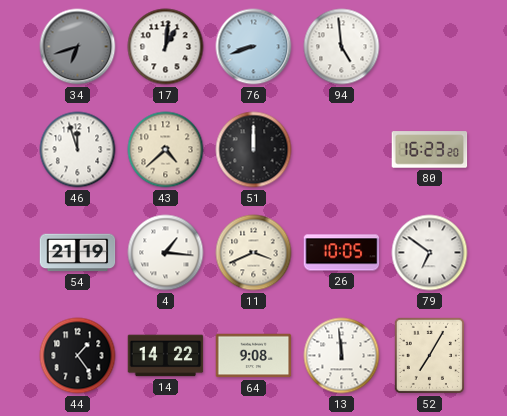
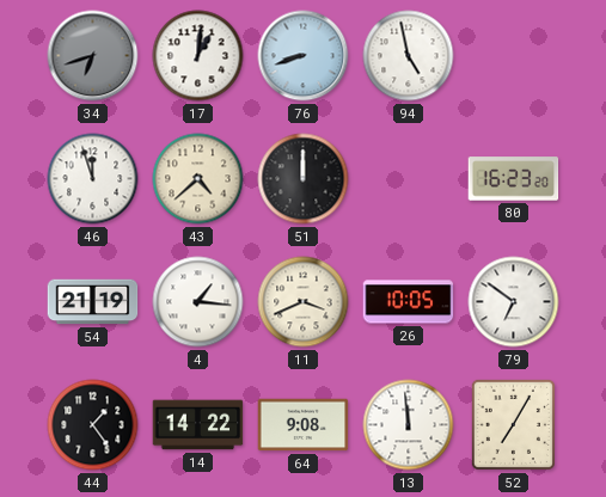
94: 4:59 -> 4:58 (409, 56)
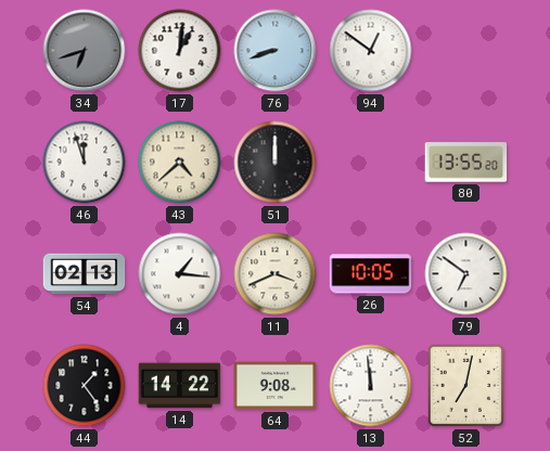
94: 4:58 -> 12:51 (371, 51)
80: 16:23 -> 13:55 (466, 163)
54: 21:19 -> 02:13 (85, 274)
52: 7:05 -> 7:02 (465, 385)
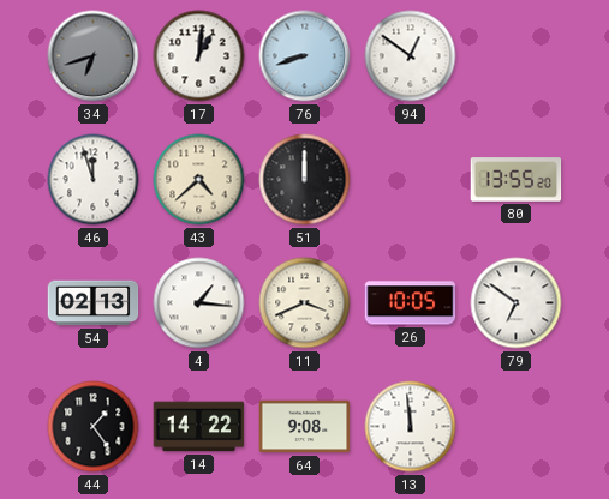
52: 7:02 -> none (465, 385)
